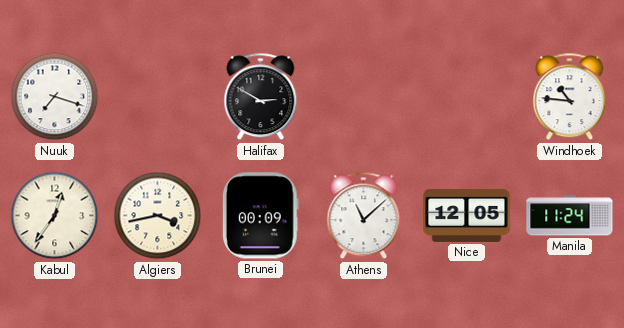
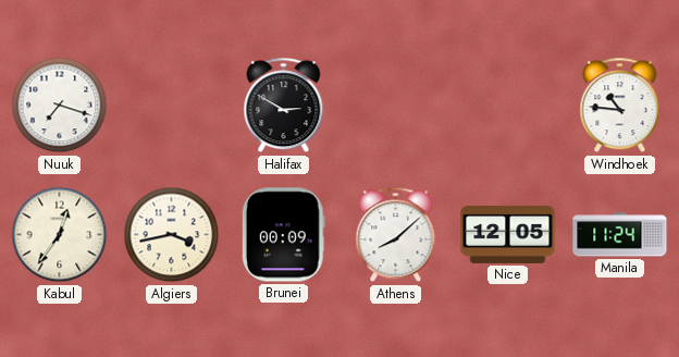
Athens: 11:08 -> 8:08 (396, 235)
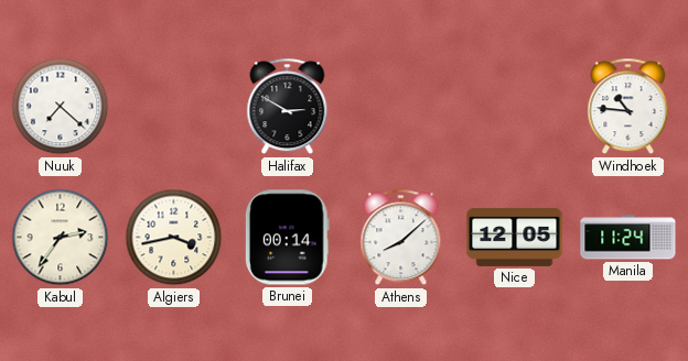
Nuuk: 7:18 -> 7:22 (61, 107)
Kabul: 12:36 -> 2:36 (61, 238)
Brunei: 00:09 -> 00:14 (287, 238)
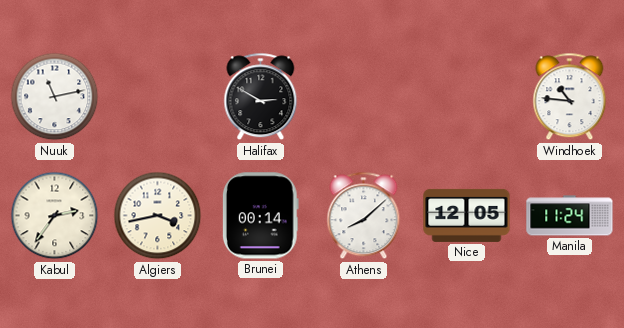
Nuuk: 7:22 -> 11:13 (55, 97)
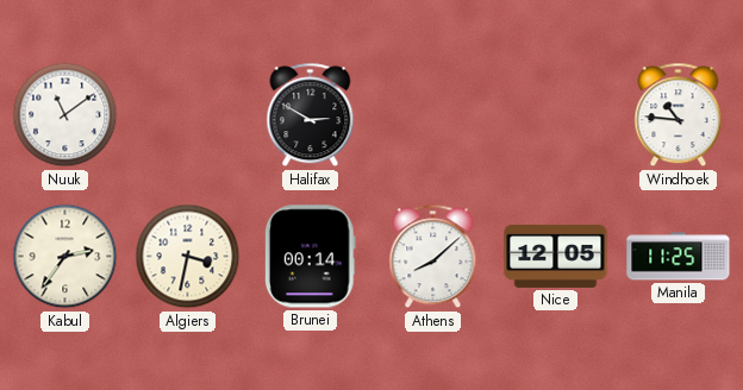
Nuuk: 11:13 -> 11:09 (65, 115)
Algiers: 3:43 -> 3:32 (188, 257)
Manila: 11:24 -> 11:25 (679, 257)
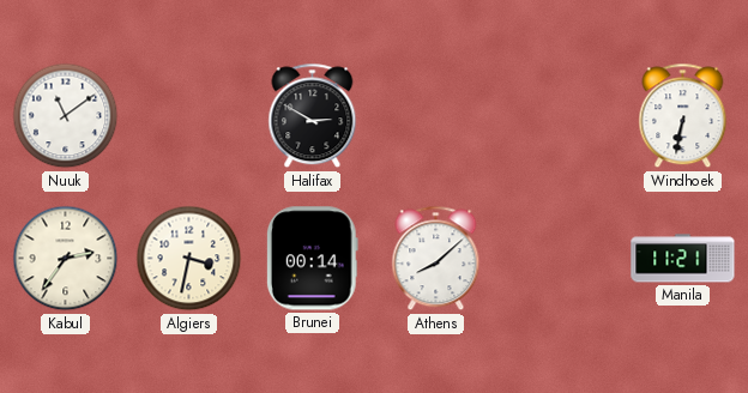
Windhoek: 10:46 -> 6:32 (683, 116)
Nice: 12:05 -> none (556, 256)
Manila: 11:25 -> 11:21 (683, 259)
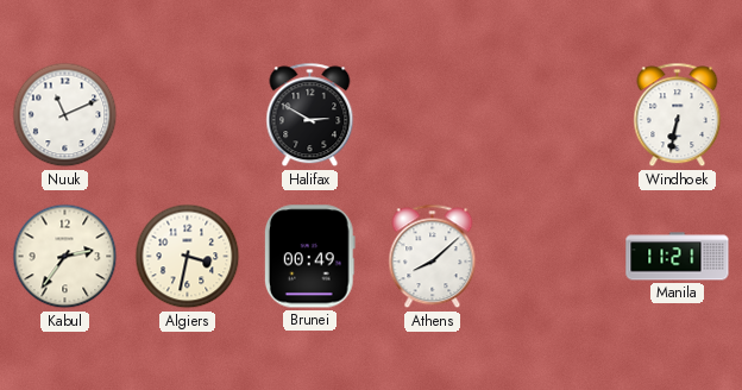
Nuuk: 11:09 -> 11:11 (65, 115)
Brunei: 00:14 -> 00:49 (309, 257)
